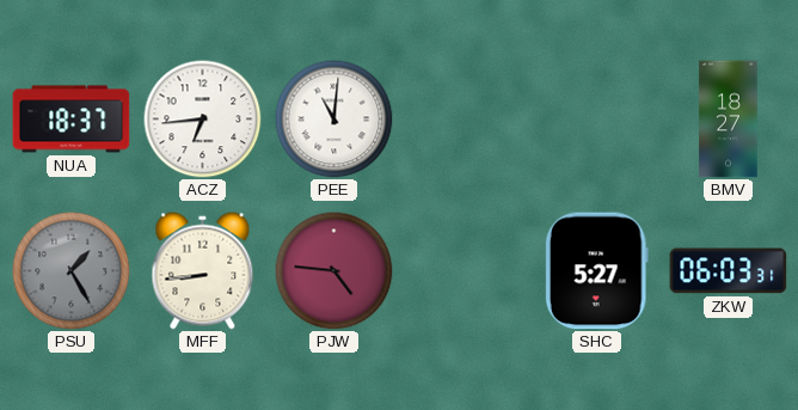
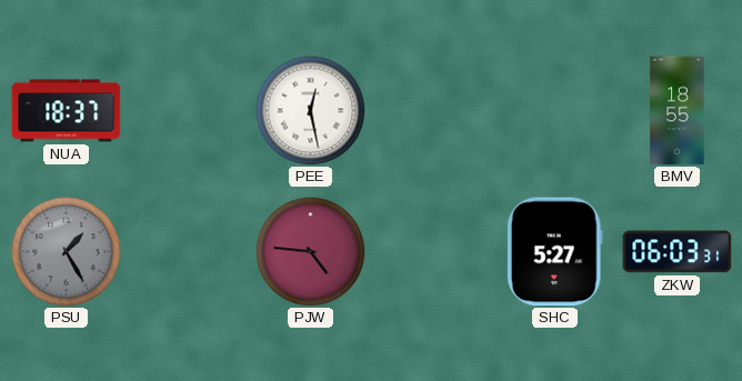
ACZ: 6:44 -> none (203, 120)
PEE: 11:01 -> 12:28 (311, 111)
BMV: 18:27 -> 18:55 (678, 111)
MFF: 8:44 -> none (203, 271)
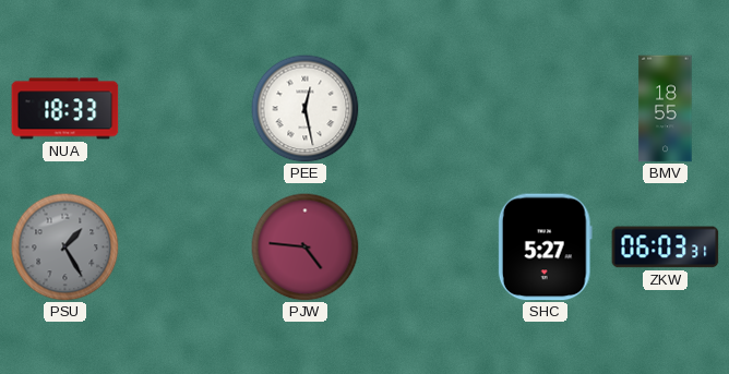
NUA: 18:37 -> 18:33 (65, 109)
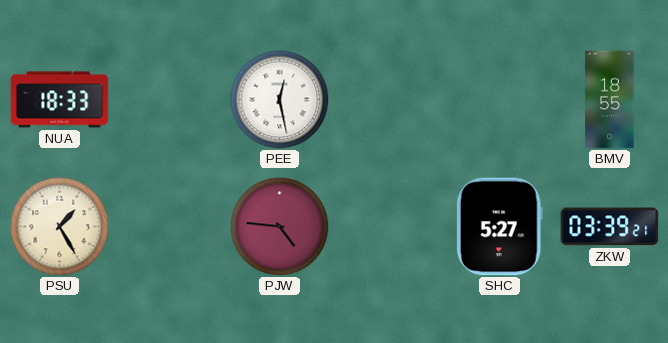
PSU dial: grey -> cream (60, 227)
ZKW: 06:03 -> 03:39 (610, 227)
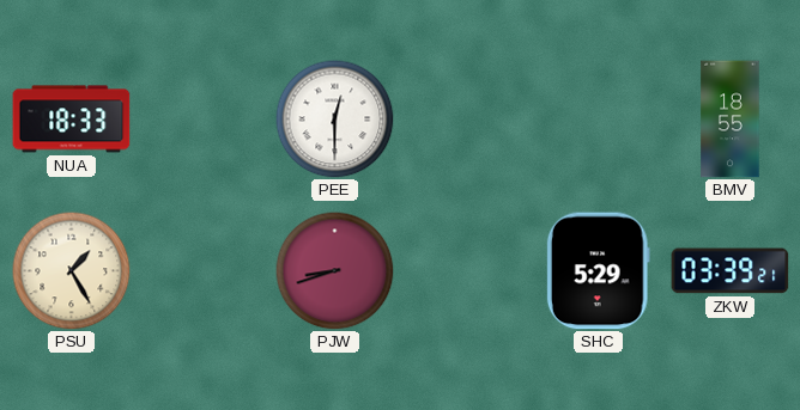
PEE: 12:28 -> 12:30 (335, 120)
PJW: 4:46 -> 8:42 (335, 271)
SHC: 5:27 -> 5:29 (598, 271)
